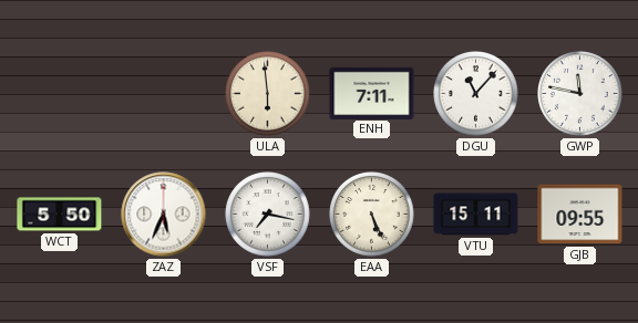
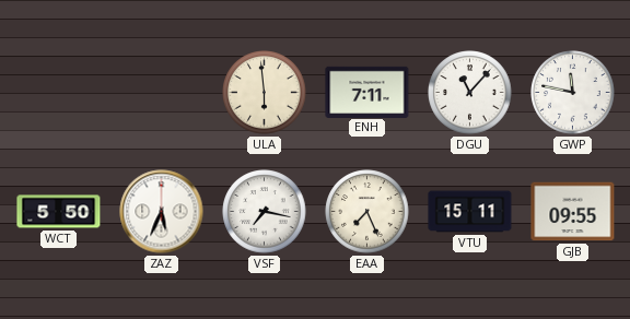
EAA: 5:26 -> 7:26 (367, 212)
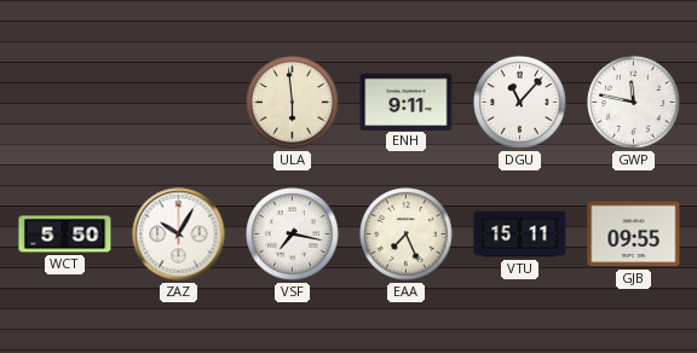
ENH: 7:11 -> 9:11 (407, 102)
ZAZ: 5:34 -> 10:05 (179, 235)
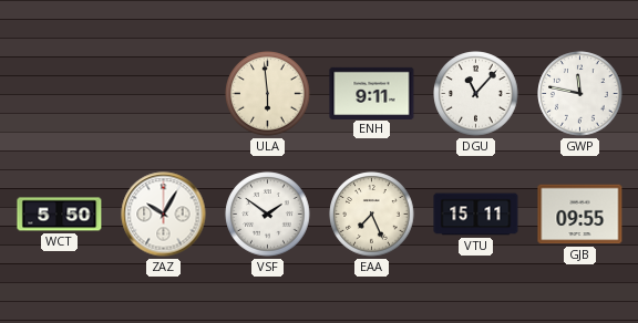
VSF: 7:17 -> 1:51 (268, 215)
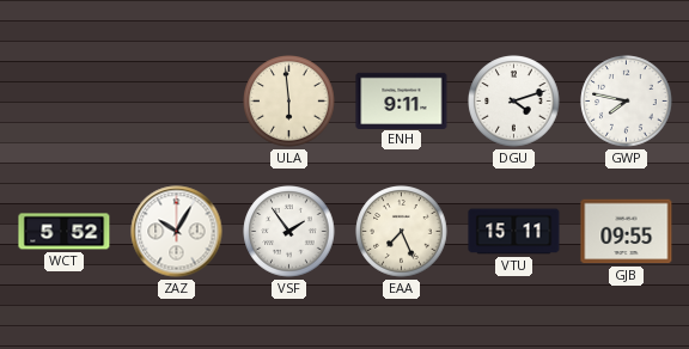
DGU: 11:07 -> 4:12 (514, 102)
GWP: 11:47 -> 7:47 (627, 102)
WCT: 5:50 -> 5:52 (65, 232)
VSF: 1:51 -> 1:54 (289, 232)
